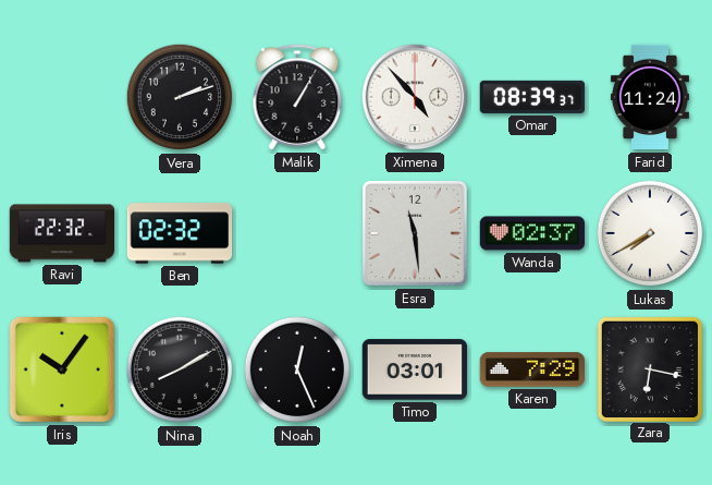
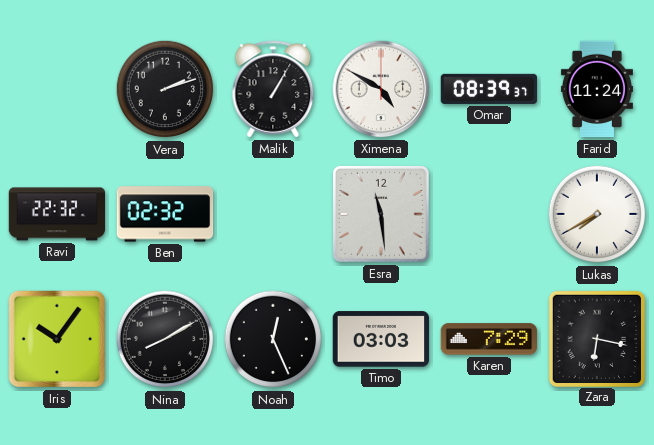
Ximena: 4:53 -> 4:50 (381, 89)
Wanda: 02:37 -> none (532, 233)
Timo: 03:01 -> 03:03 (381, 339)
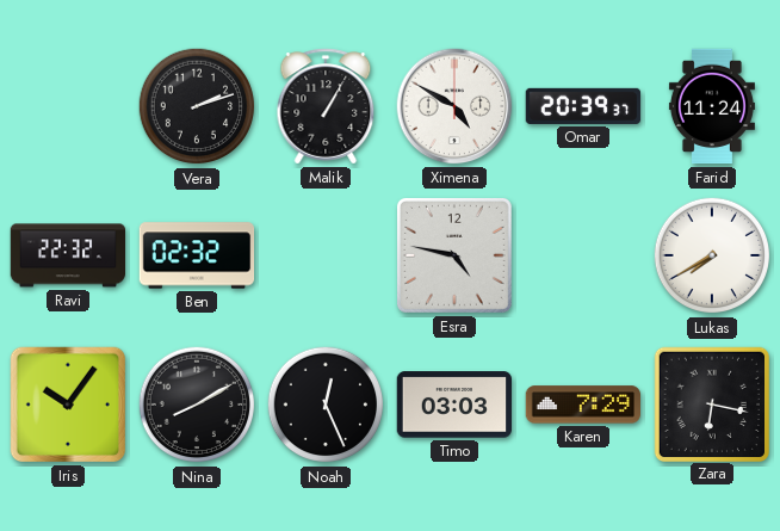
Omar: 08:39 -> 20:39 (583, 106)
Esra: 11:29 -> 4:47 (454, 255)
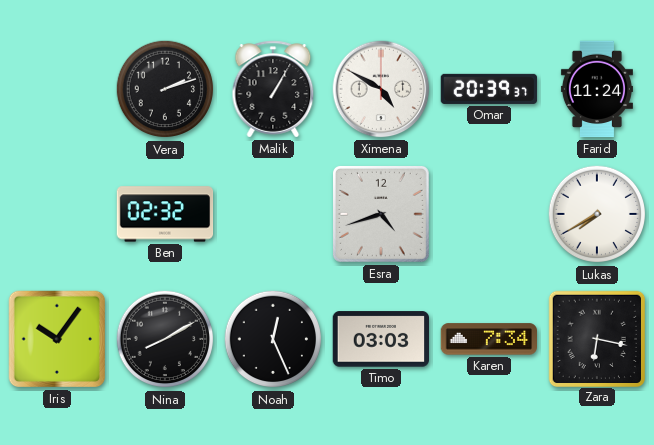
Ravi: 22:32 -> none (68, 255)
Esra: 4:47 -> 4:42 (381, 214)
Karen: 7:29 -> 7:34 (489, 339)
